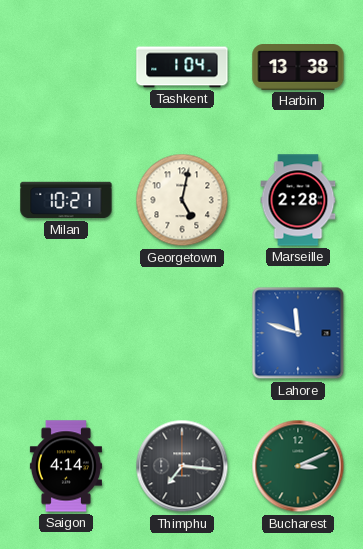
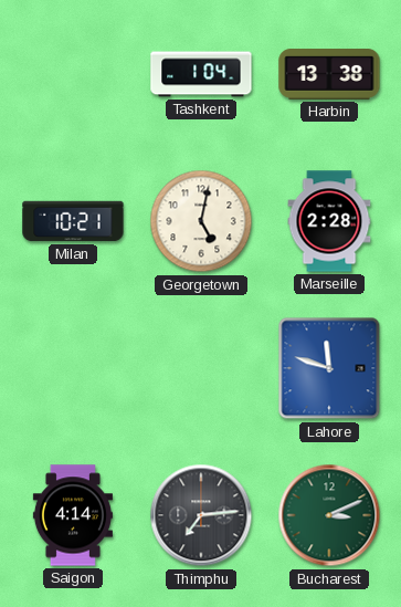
Thimphu: 7:16 -> 7:14 (201, 515)
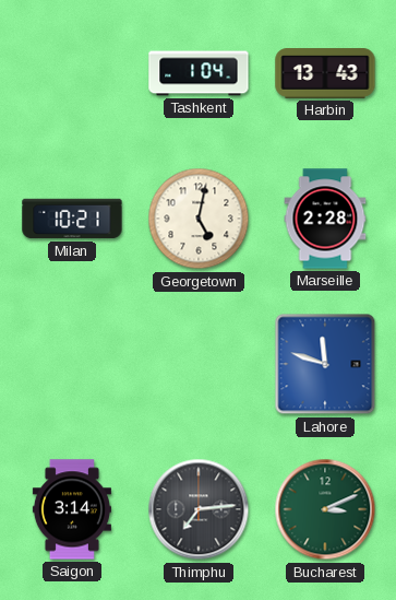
Harbin: 13:38 -> 13:43 (325, 74)
Saigon: 4:14 -> 3:14 (72, 509)
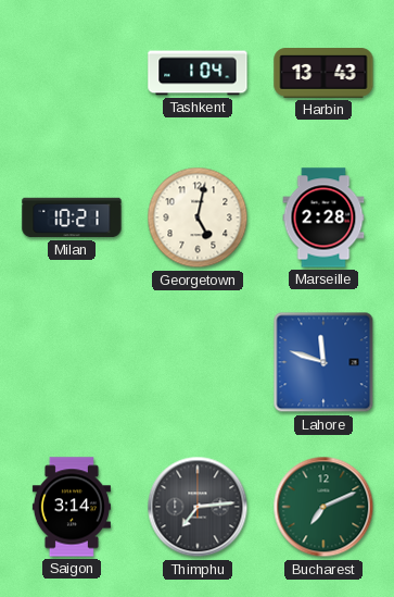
Bucharest: 3:11 -> 7:11 (323, 507)
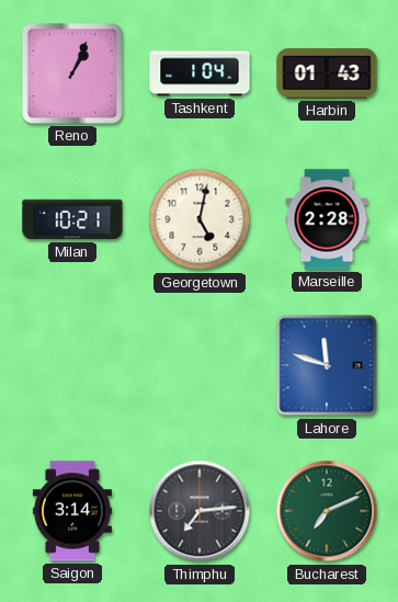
Reno: none -> 1:04 (73, 75)
Harbin: 13:43 -> 01:43 (327, 75)
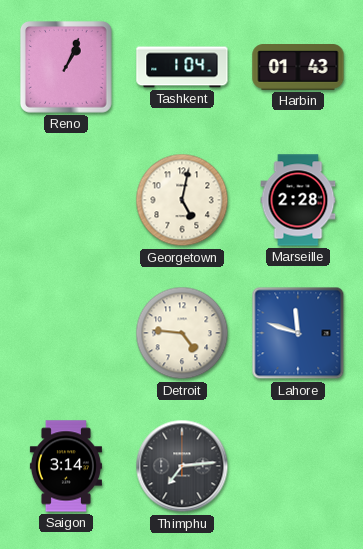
Milan: 10:21 -> none (72, 219)
Detroit: none -> 4:46 (182, 333)
Bucharest: 7:11 -> none (327, 511)
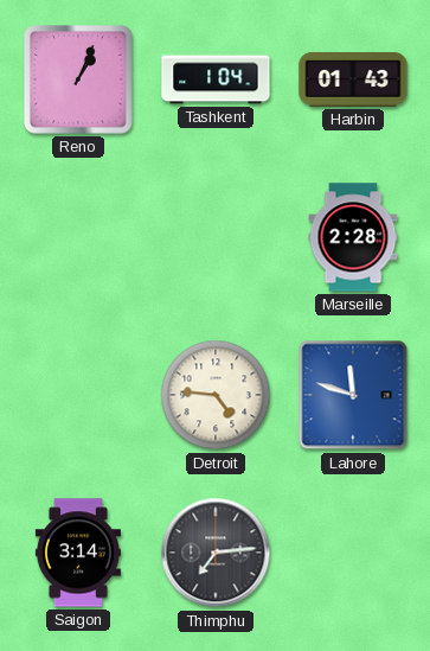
Georgetown: 5:02 -> none (182, 200)
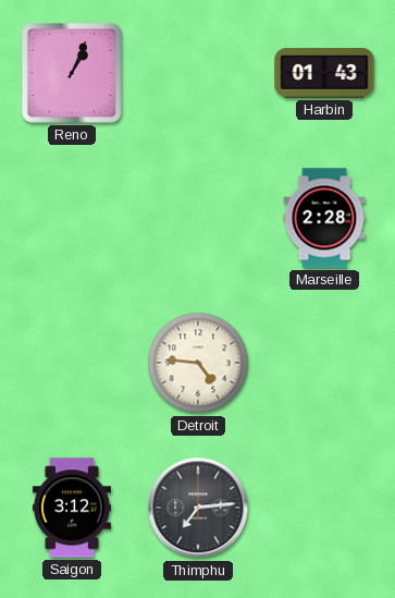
Tashkent: 1:04 -> none (216, 79)
Lahore: 11:48 -> none (353, 395)
Saigon: 3:14 -> 3:12 (72, 508)
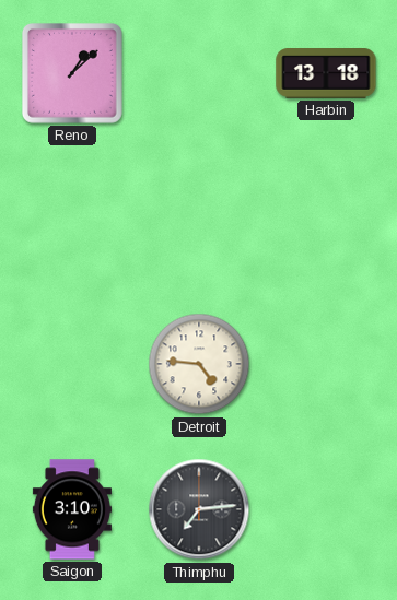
Reno: 1:04 -> 1:08 (73, 74)
Harbin: 01:43 -> 13:18 (326, 74)
Marseille: 2:28 -> none (324, 218)
Saigon: 3:12 -> 3:10 (72, 509)
